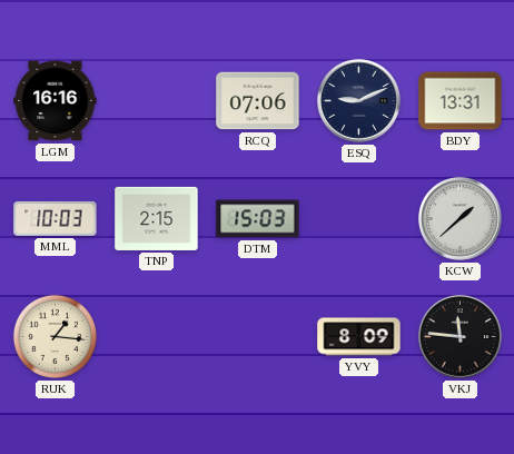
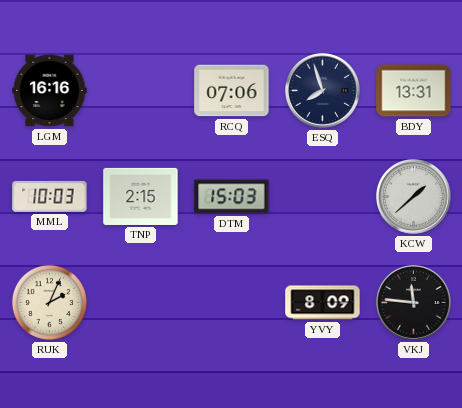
ESQ: 9:11 -> 7:57 (323, 91)
RUK: 1:16 -> 2:04 (49, 302)
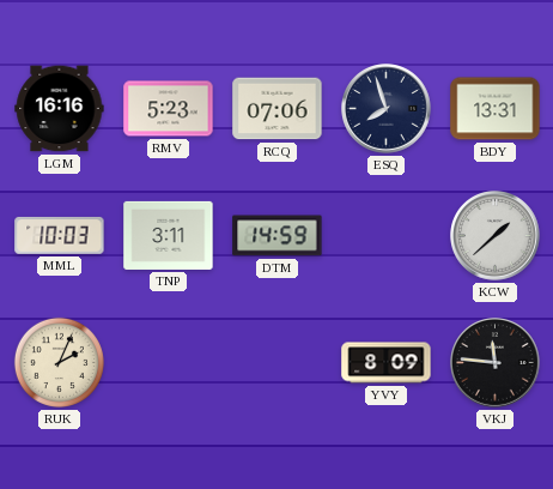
RMV: none -> 5:23 (169, 109)
TNP: 2:15 -> 3:11 (169, 235)
DTM: 15:03 -> 14:59 (278, 236)
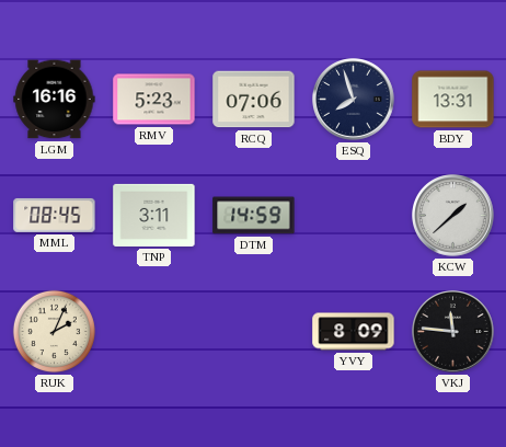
MML: 10:03 -> 08:45 (55, 215)
